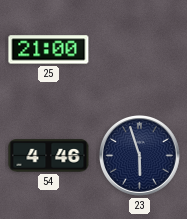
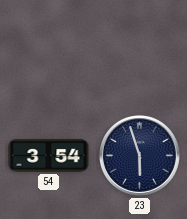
25: 21:00 -> none (49, 50)
54: 4:46 -> 3:54 (49, 156)
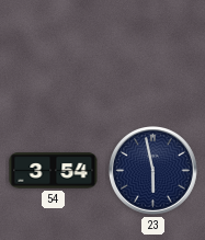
23: 5:57 -> 5:58 (153, 171)
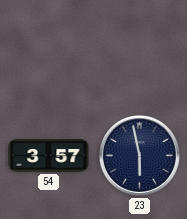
54: 3:54 -> 3:57 (49, 156)
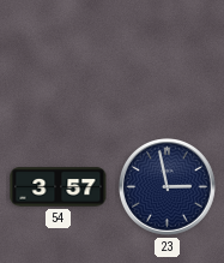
23: 5:58 -> 2:58 (168, 187)
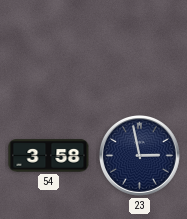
54: 3:57 -> 3:58 (49, 156)
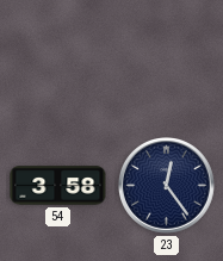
23: 2:58 -> 12:24 (167, 186)
